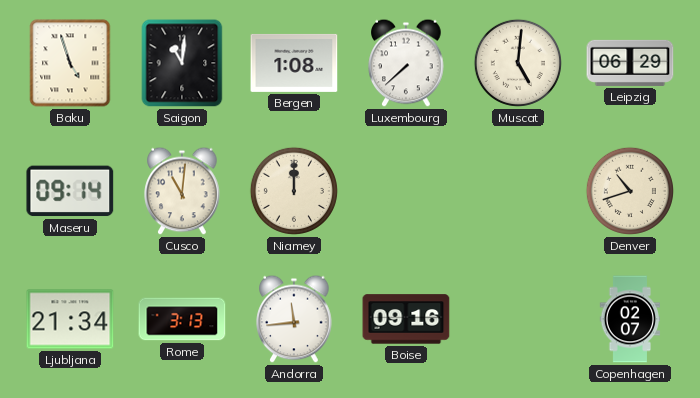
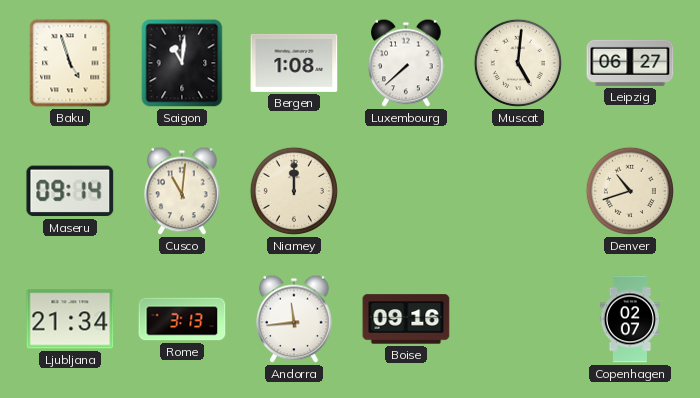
Leipzig: 06:29 -> 06:27 (630, 63)
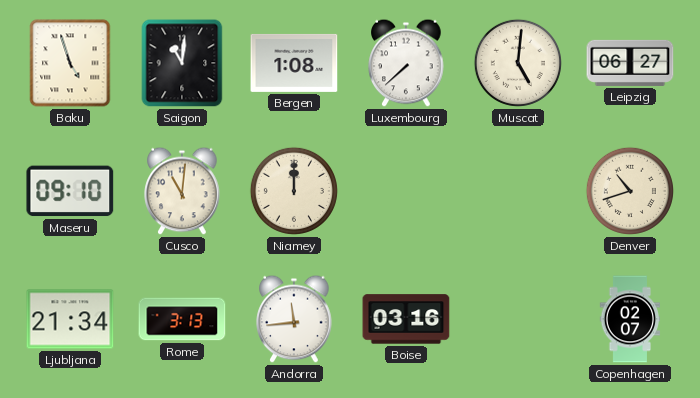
Maseru: 09:14 -> 09:10 (70, 191)
Boise: 09:16 -> 03:16 (406, 319)
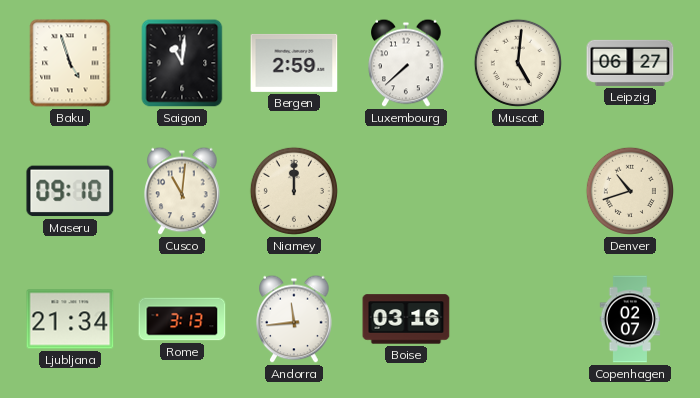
Bergen: 1:08 -> 2:59 (294, 63)
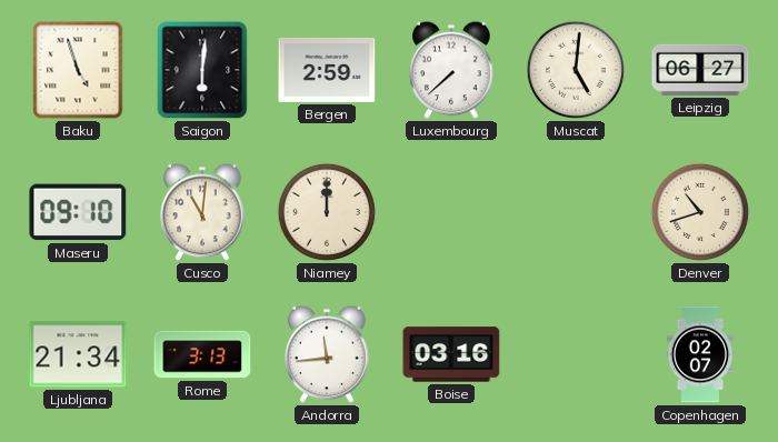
Saigon: 11:01 -> 6:01 (202, 70)
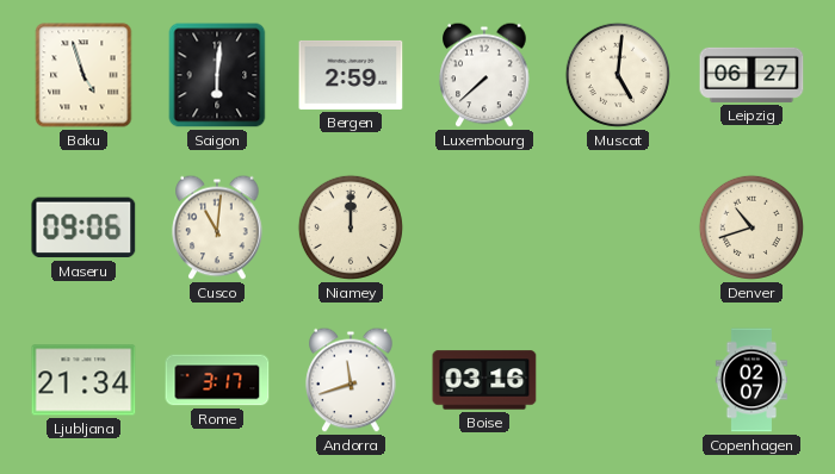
Maseru: 09:10 -> 09:06 (83, 227)
Rome: 3:13 -> 3:17 (217, 380)
Andorra: 11:44 -> 11:42 (351, 380)
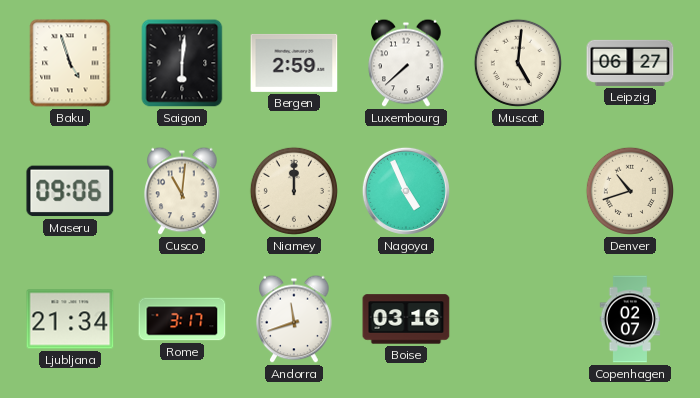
Nagoya: none -> 4:56 (406, 191)
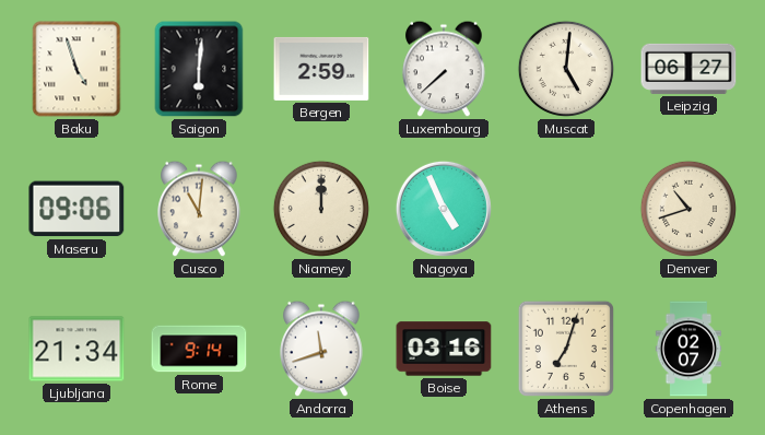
Rome: 3:17 -> 9:14 (199, 349)
Athens: none -> 7:03 (566, 349)
